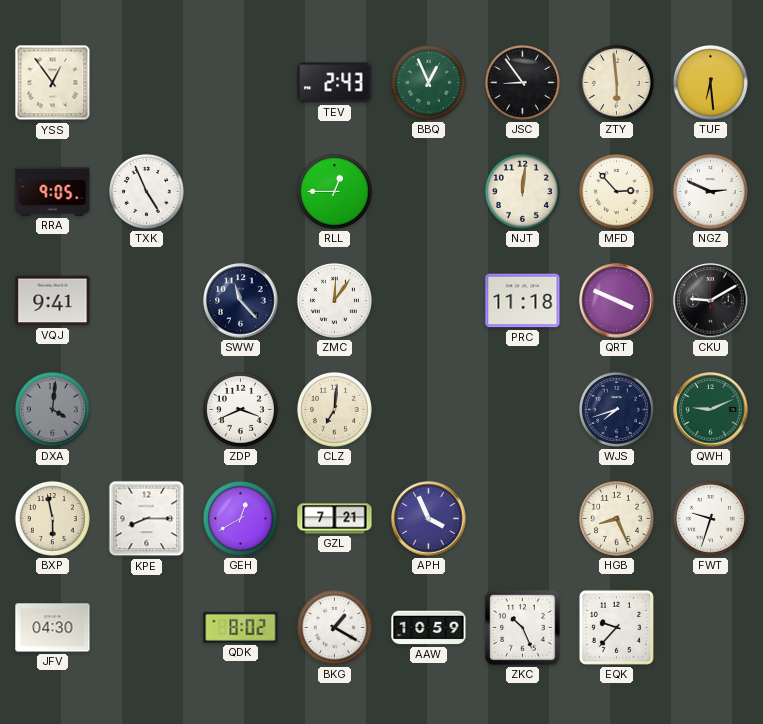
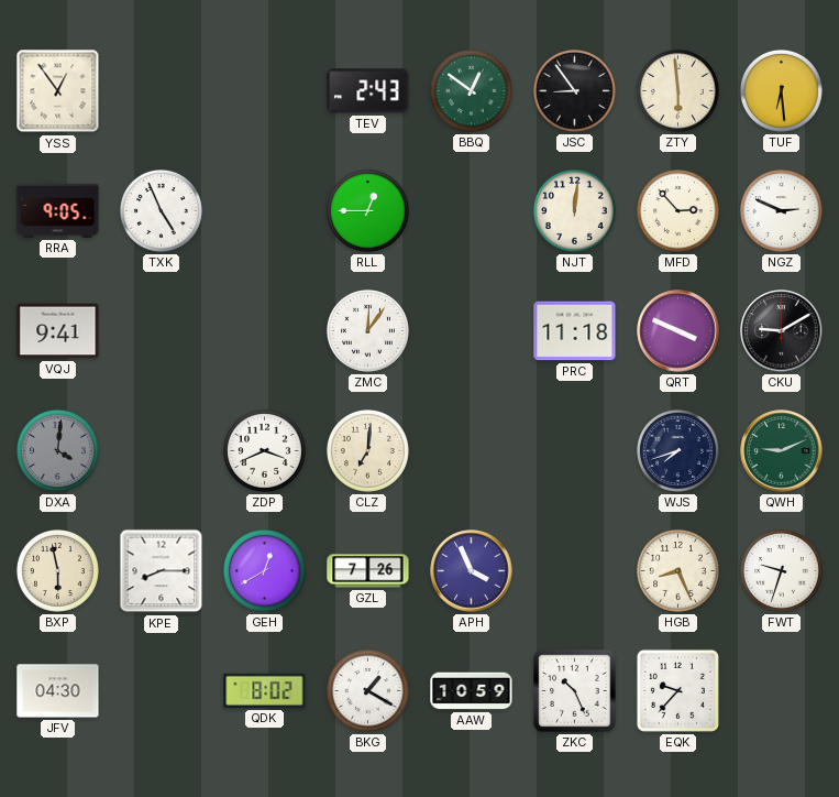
BBQ: 12:56 -> 12:51 (471, 90)
SWW: 11:23 -> none (241, 301)
GZL: 7:21 -> 7:26 (368, 571)
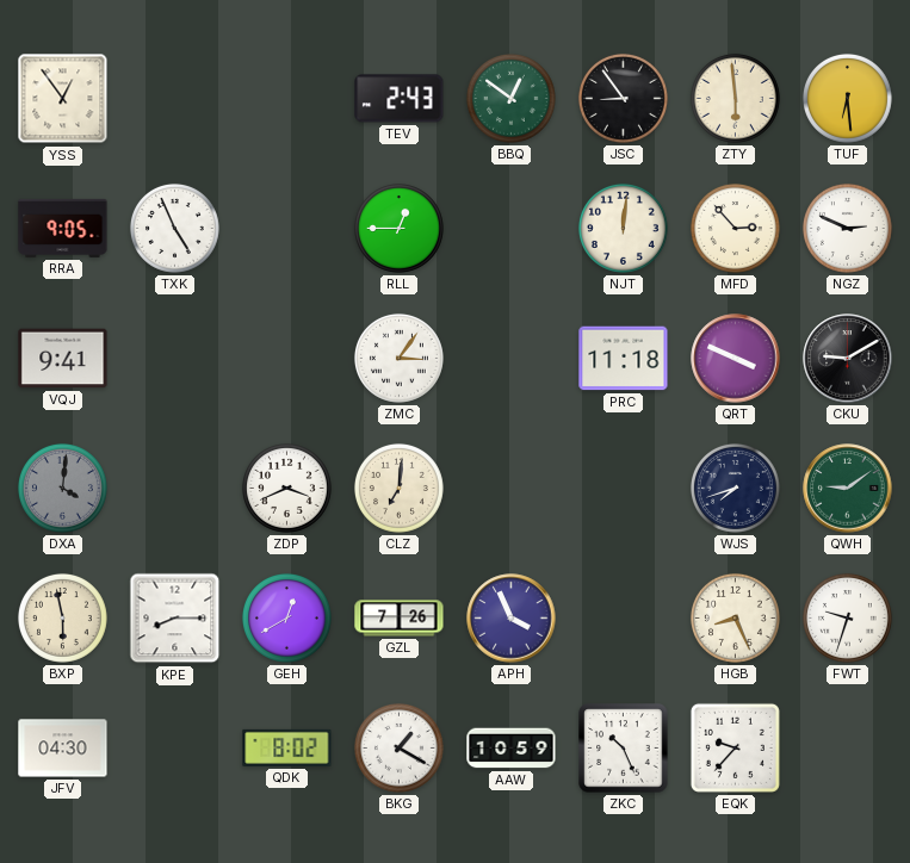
ZMC: 12:06 -> 3:06 (398, 358)
QWH: 9:11 -> 9:09 (848, 489)
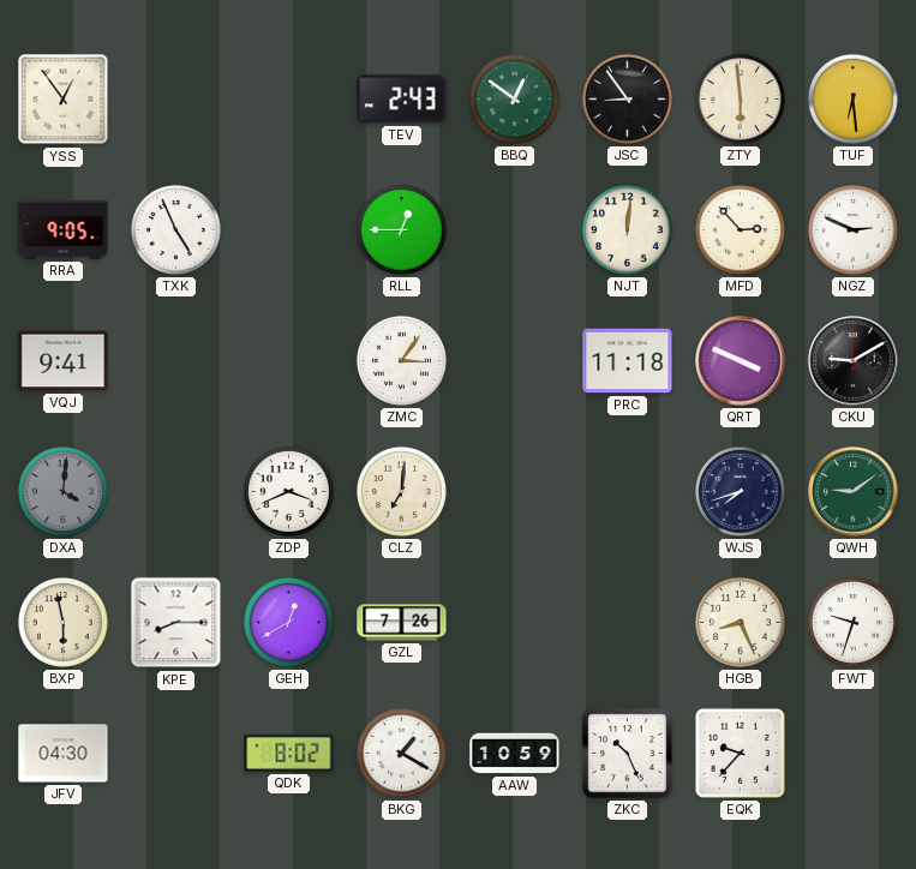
APH: 3:56 -> none (512, 619)
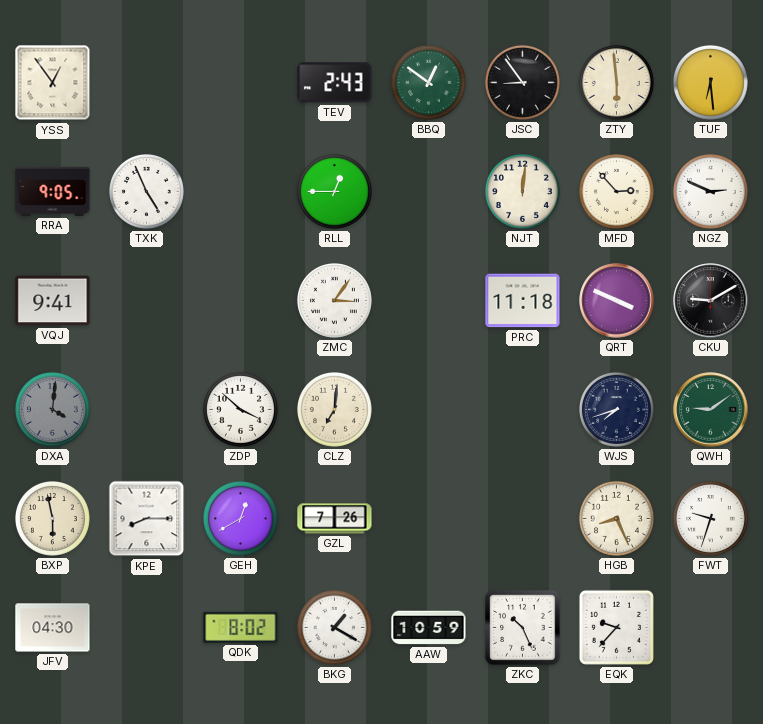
ZDP: 3:41 -> 3:52 (240, 409)
